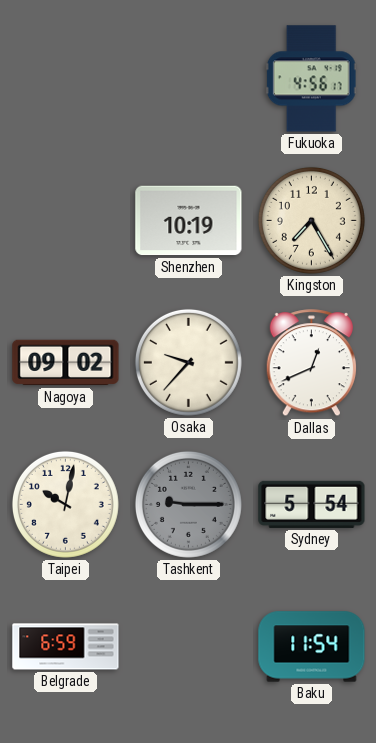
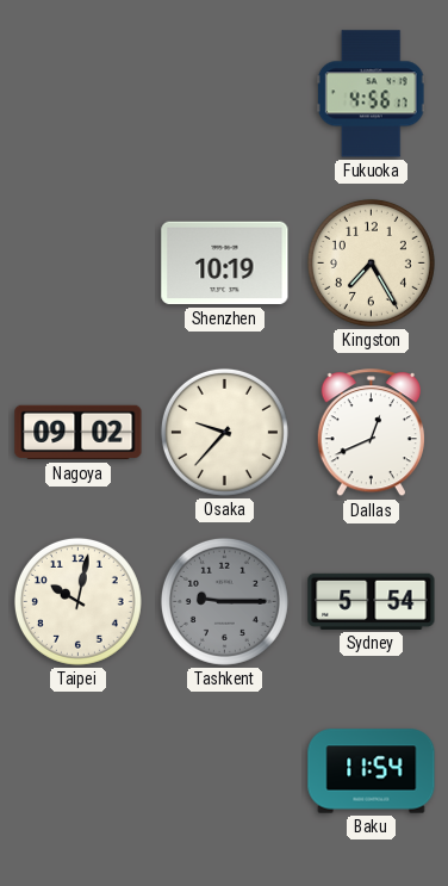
Belgrade: 6:59 -> none (66, 647)
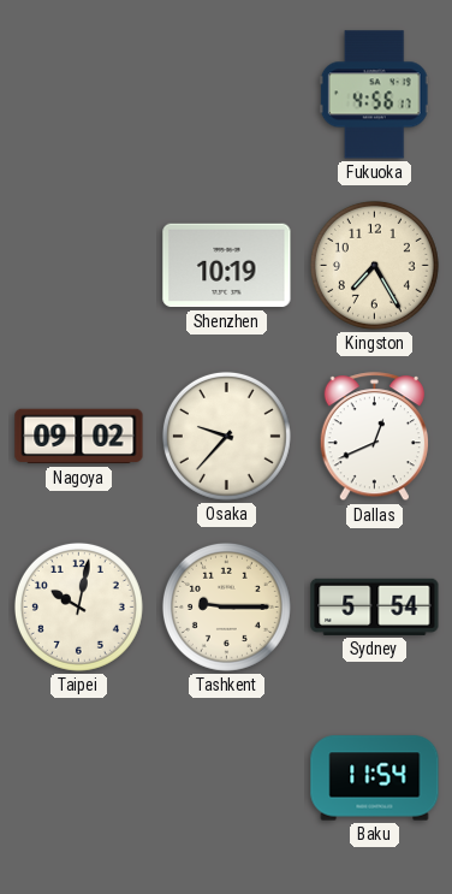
Tashkent dial: grey -> cream (226, 606)
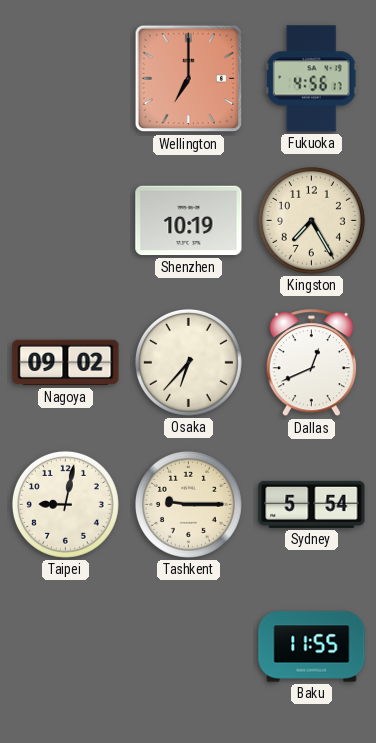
Wellington: none -> 7:00 (189, 79)
Osaka: 9:37 -> 6:37 (188, 362)
Taipei: 10:02 -> 9:02 (65, 504)
Baku: 11:54 -> 11:55 (312, 647)
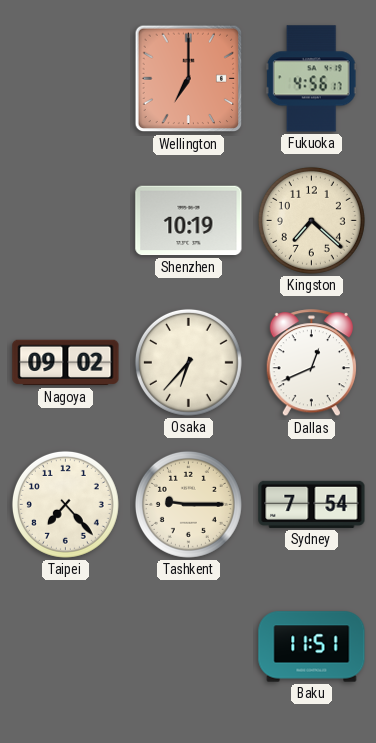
Kingston: 7:25 -> 7:22 (311, 220)
Taipei: 9:02 -> 7:23 (65, 504)
Sydney: 5:54 -> 7:54 (312, 504)
Baku: 11:55 -> 11:51 (312, 647)
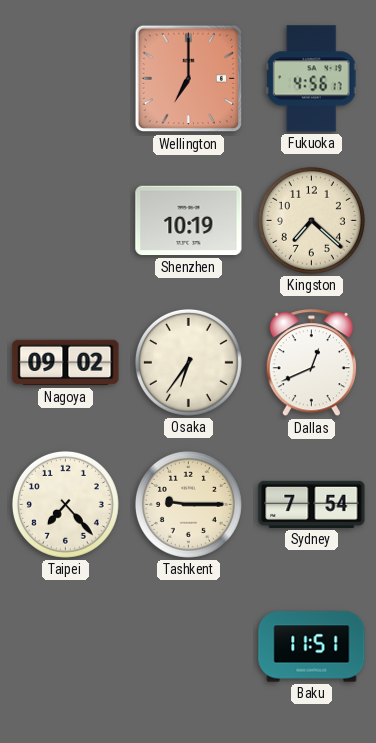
Osaka: 6:37 -> 6:36 (188, 362)
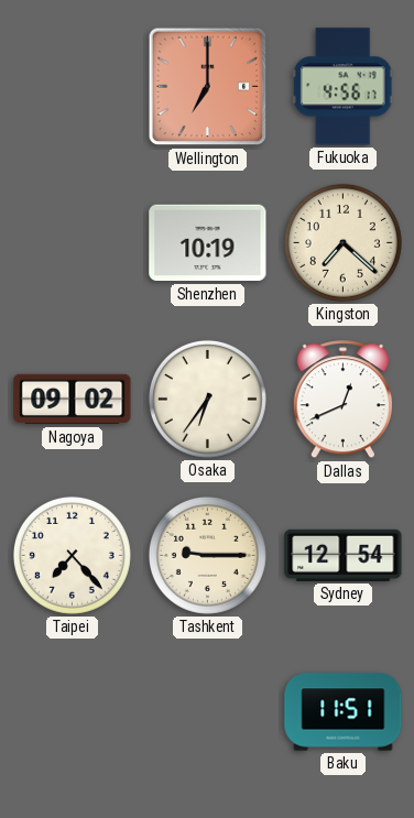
Sydney: 7:54 -> 12:54 (344, 555)
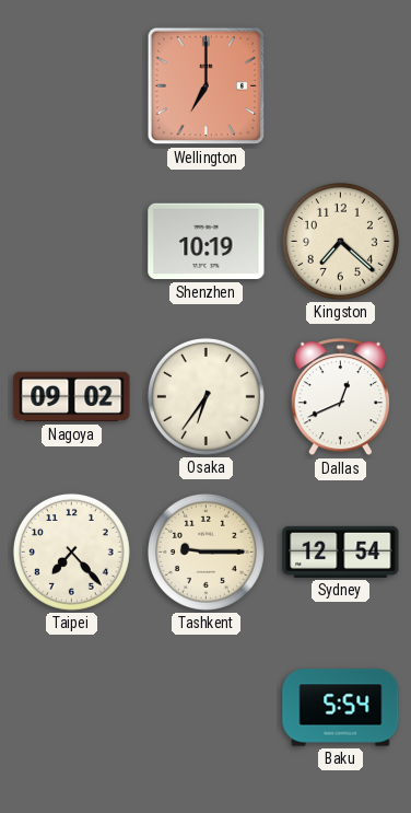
Fukuoka: 4:56 -> none (342, 87)
Baku: 11:51 -> 5:54 (341, 708)
